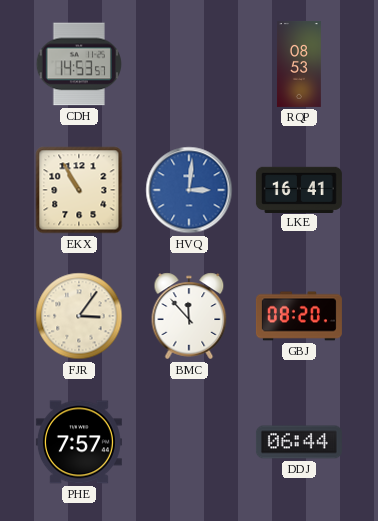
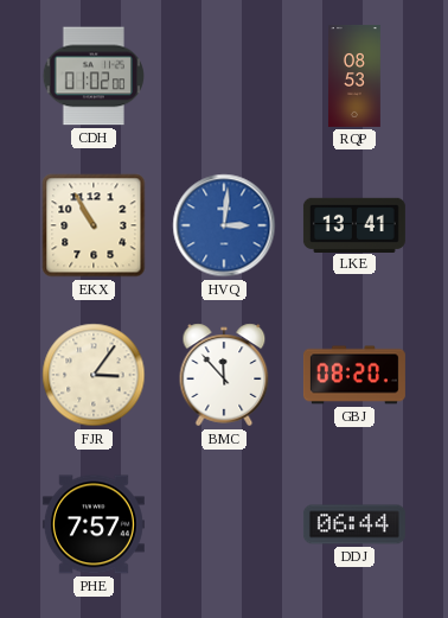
CDH: 14:53 -> 01:02 (92, 76)
LKE: 16:41 -> 13:41 (354, 224)
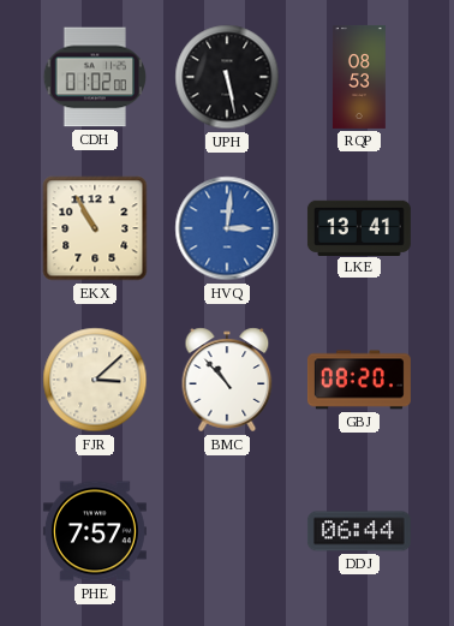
UPH: none -> 5:28 (227, 77)
FJR: 3:06 -> 3:08 (95, 380)
BMC: 11:53 -> 10:53 (227, 380)
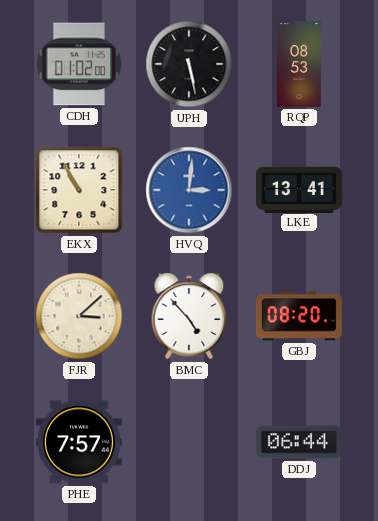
BMC: 10:53 -> 4:53 (189, 316)
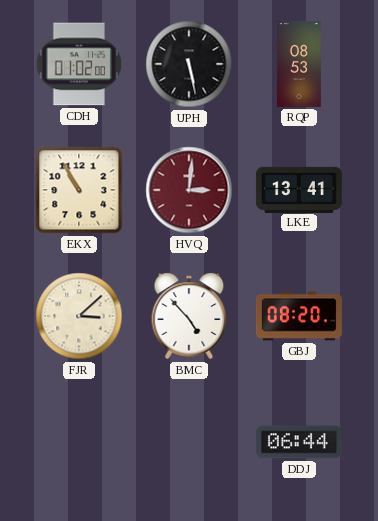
HVQ dial: blue -> burgundy (189, 190)
PHE: 7:57 -> none (79, 442)
